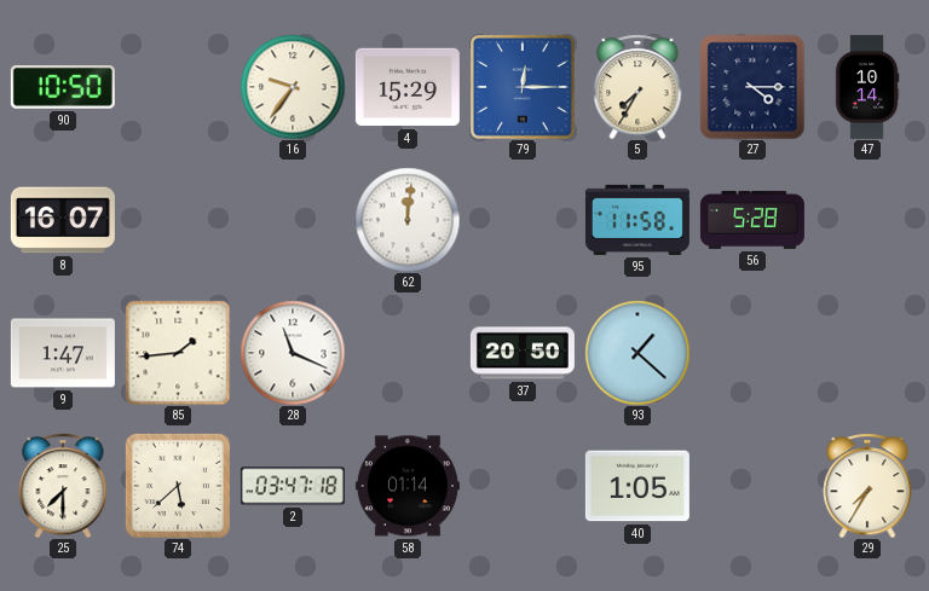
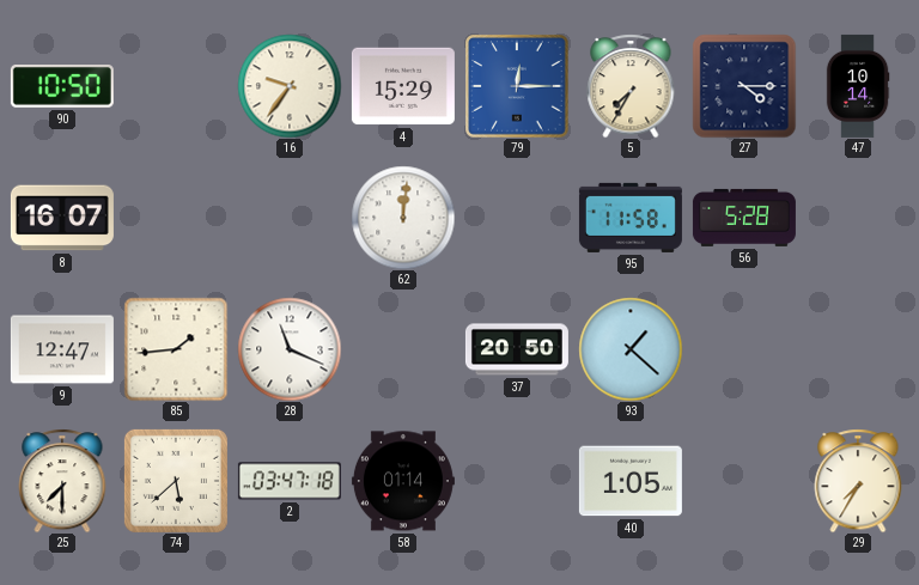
9: 1:47 -> 12:47 (62, 349)
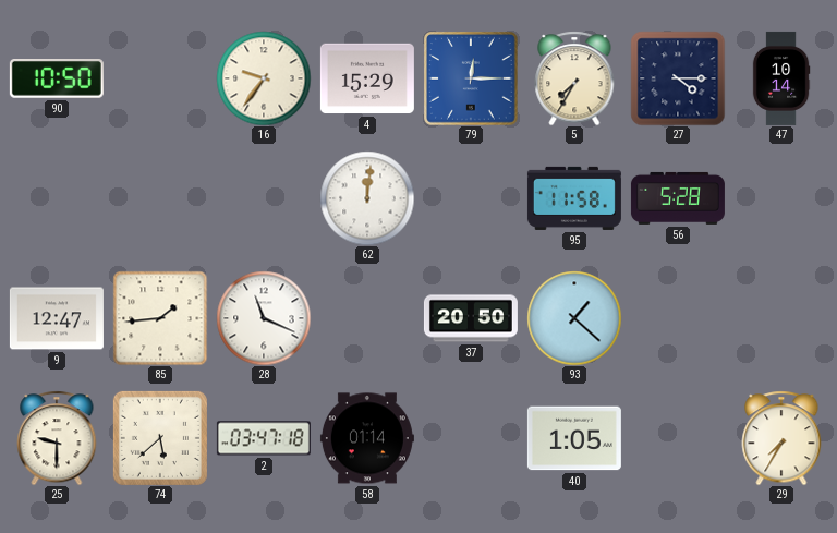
8: 16:07 -> none (62, 218)
25: 7:30 -> 9:30 (57, 438)
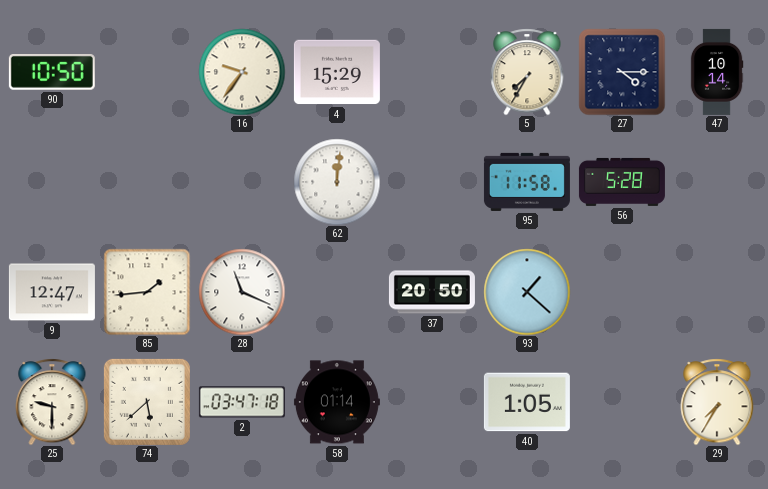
79: 12:15 -> none (471, 78)
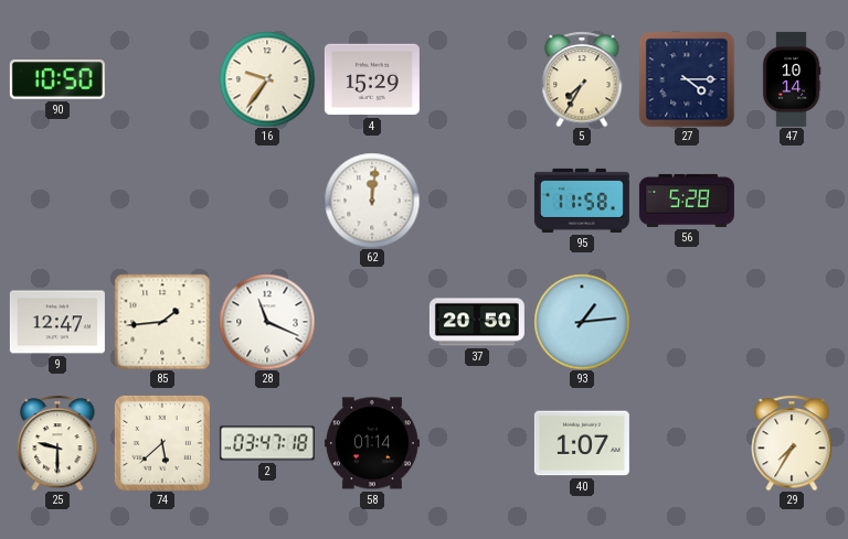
93: 1:22 -> 1:14 (582, 322)
40: 1:05 -> 1:07 (582, 443)
